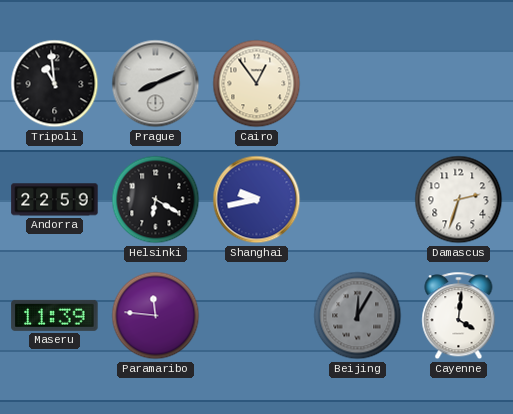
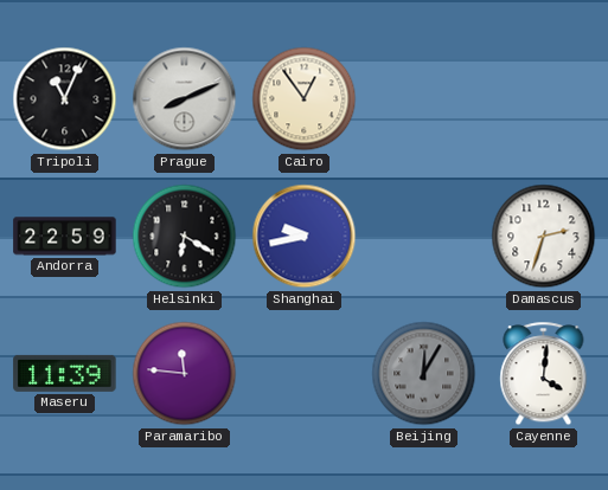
Tripoli: 10:59 -> 11:04 (65, 99)
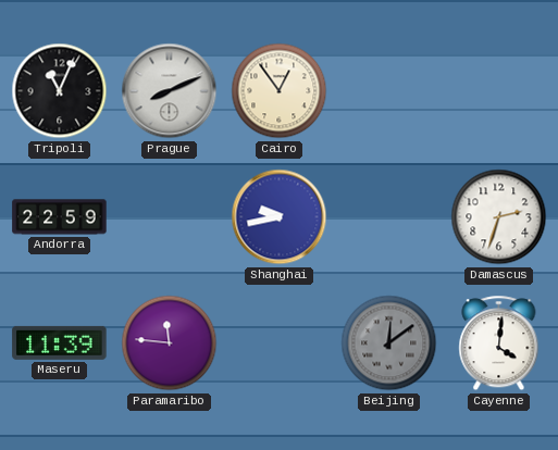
Helsinki: 6:20 -> none (185, 237)
Beijing: 12:05 -> 12:09 (389, 343)
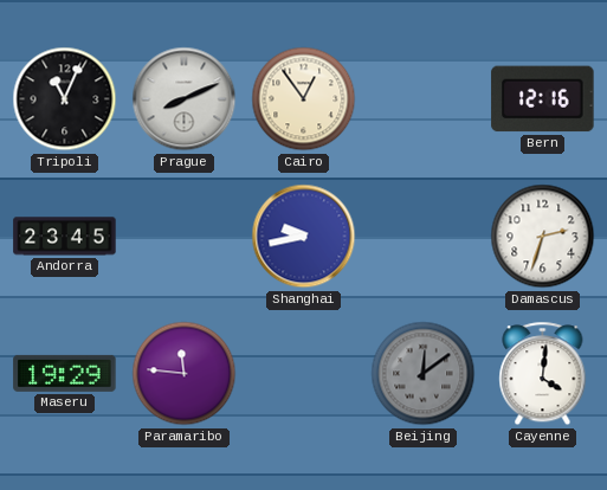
Bern: none -> 12:16 (543, 99)
Andorra: 22:59 -> 23:45 (65, 237)
Maseru: 11:39 -> 19:29 (65, 373)
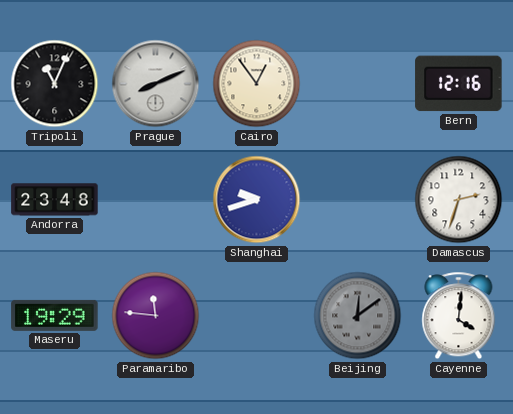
Andorra: 23:45 -> 23:48 (55, 200)
Shanghai: 9:43 -> 9:42 (257, 200)
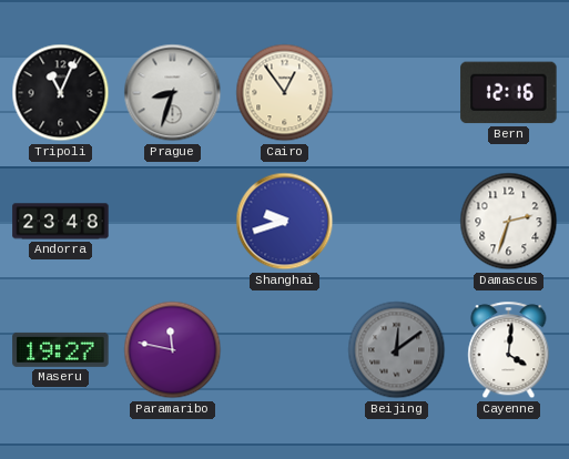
Prague: 8:11 -> 8:33 (173, 93)
Maseru: 19:29 -> 19:27 (61, 349)
Paramaribo: 11:46 -> 11:47 (173, 350)
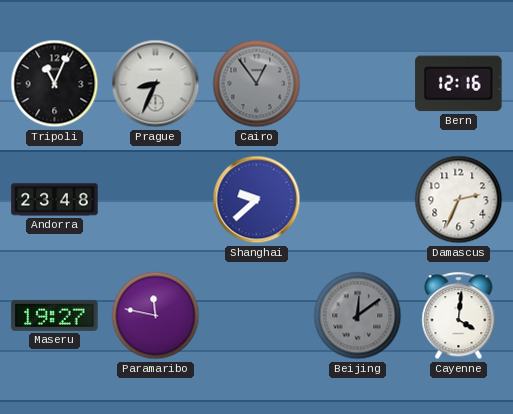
Prague: 8:33 -> 8:34 (156, 84)
Cairo dial: cream -> grey (257, 84)
Shanghai: 9:42 -> 9:38 (257, 200)
Damascus: 2:33 -> 2:34 (459, 200)
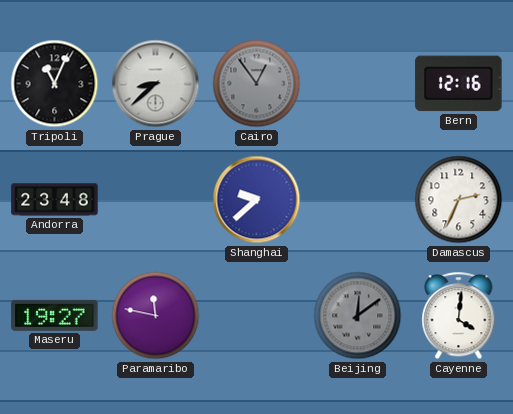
Prague: 8:34 -> 8:38 (156, 84)
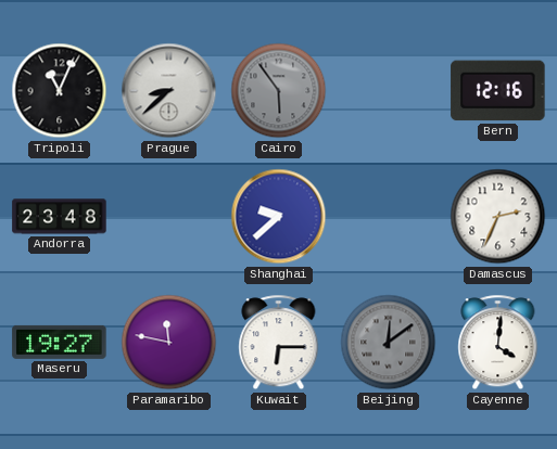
Cairo: 12:54 -> 5:54 (279, 91)
Kuwait: none -> 6:15 (279, 343)
